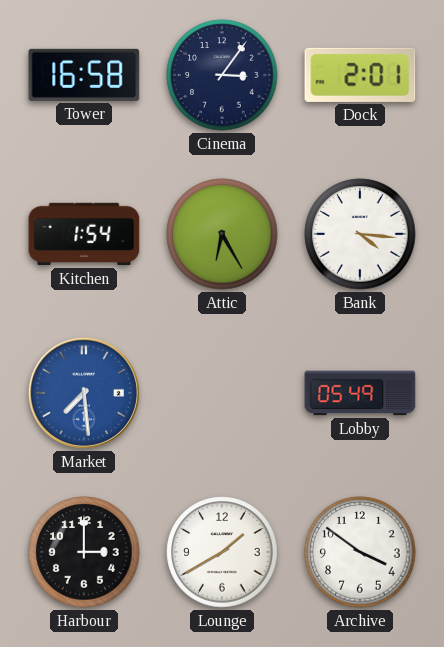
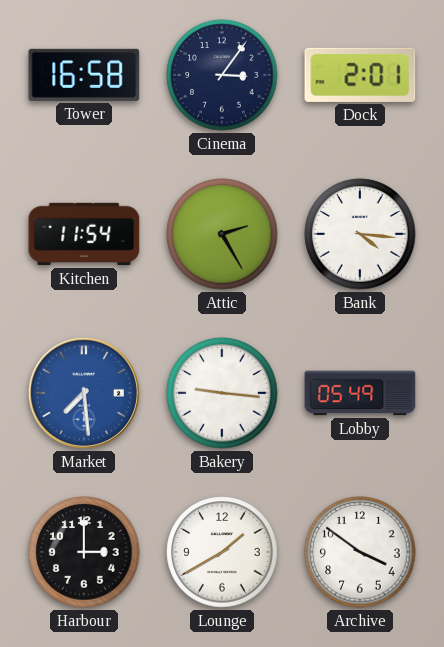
Kitchen: 1:54 -> 11:54 (84, 234)
Attic: 6:25 -> 2:25 (222, 234)
Bakery: none -> 9:16 (222, 393)
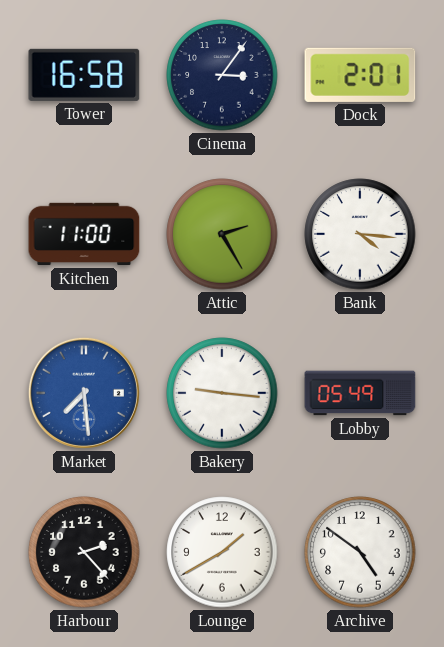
Kitchen: 11:54 -> 11:00 (84, 234)
Harbour: 3:00 -> 2:23 (84, 552)
Archive: 3:51 -> 4:51 (360, 552)
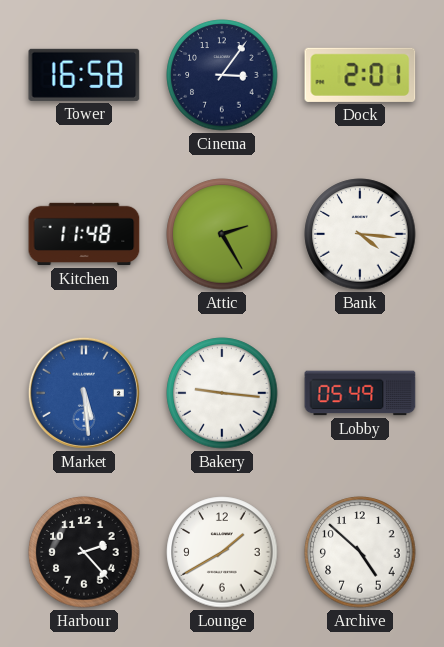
Kitchen: 11:00 -> 11:48 (84, 234)
Market: 7:29 -> 5:29 (84, 393)
Archive: 4:51 -> 4:52 (360, 552)
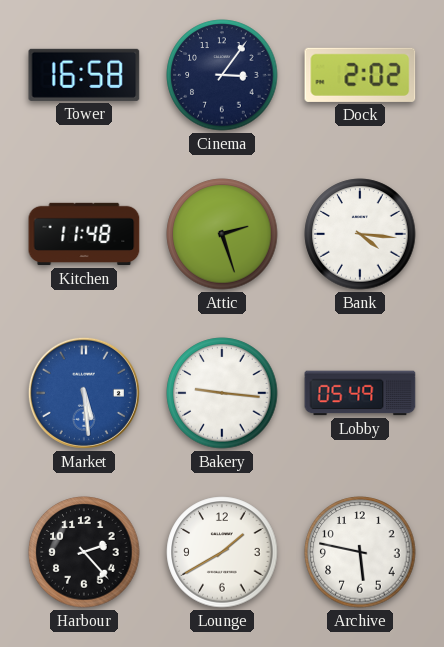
Dock: 2:01 -> 2:02 (360, 75)
Attic: 2:25 -> 2:27 (222, 234)
Archive: 4:52 -> 5:47 (360, 552)
